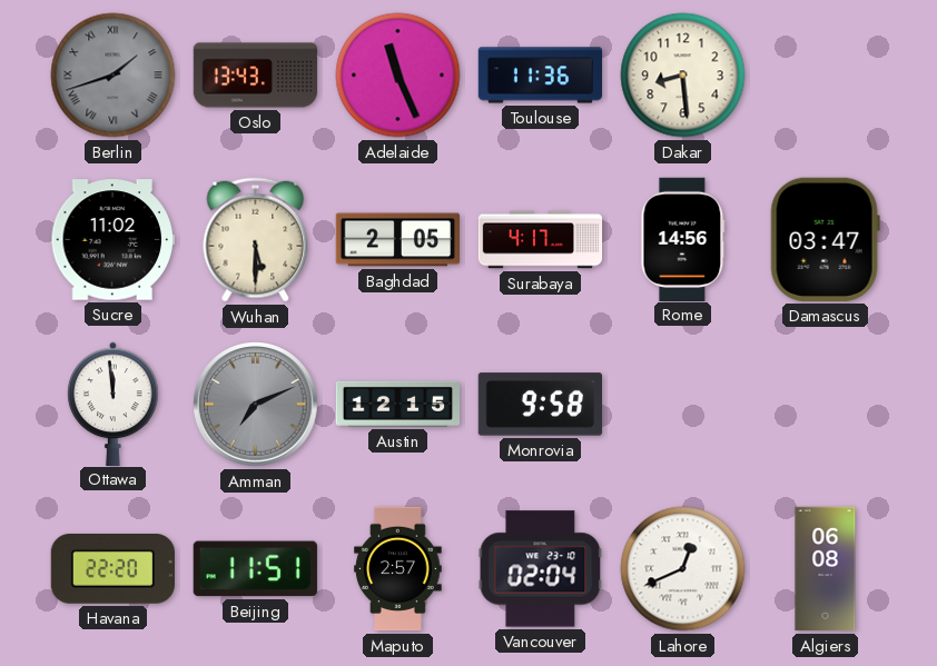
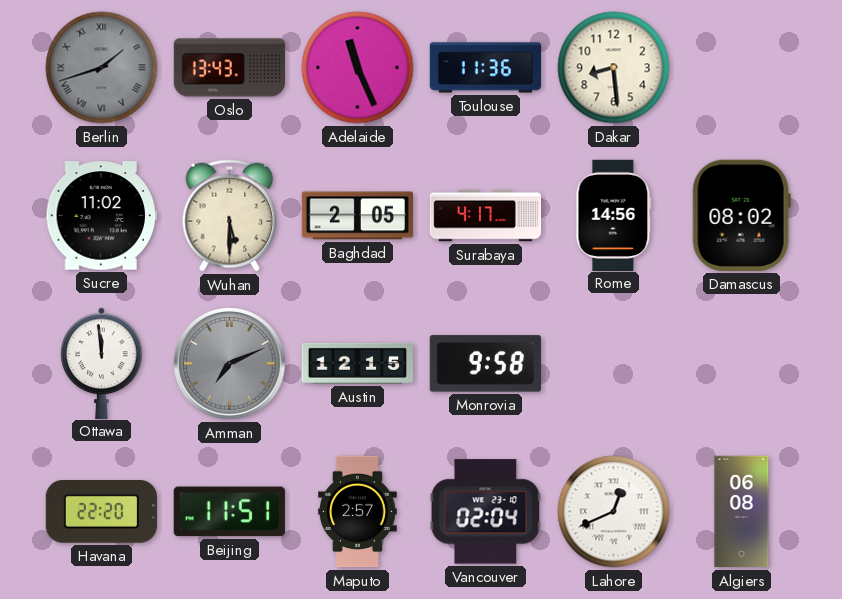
Damascus: 03:47 -> 08:02 (741, 215)
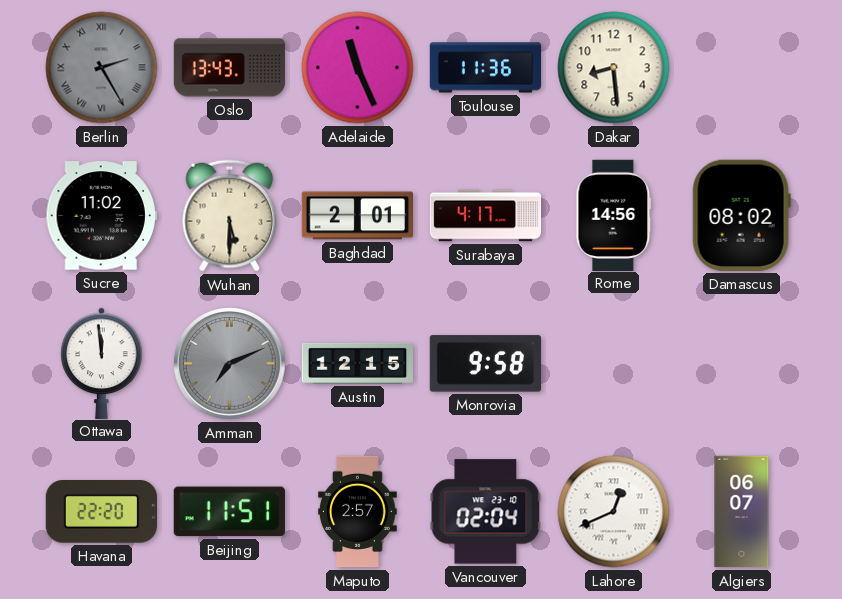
Berlin: 1:42 -> 2:25 (102, 68)
Baghdad: 2:05 -> 2:01 (357, 216)
Algiers: 06:08 -> 06:07 (742, 512)
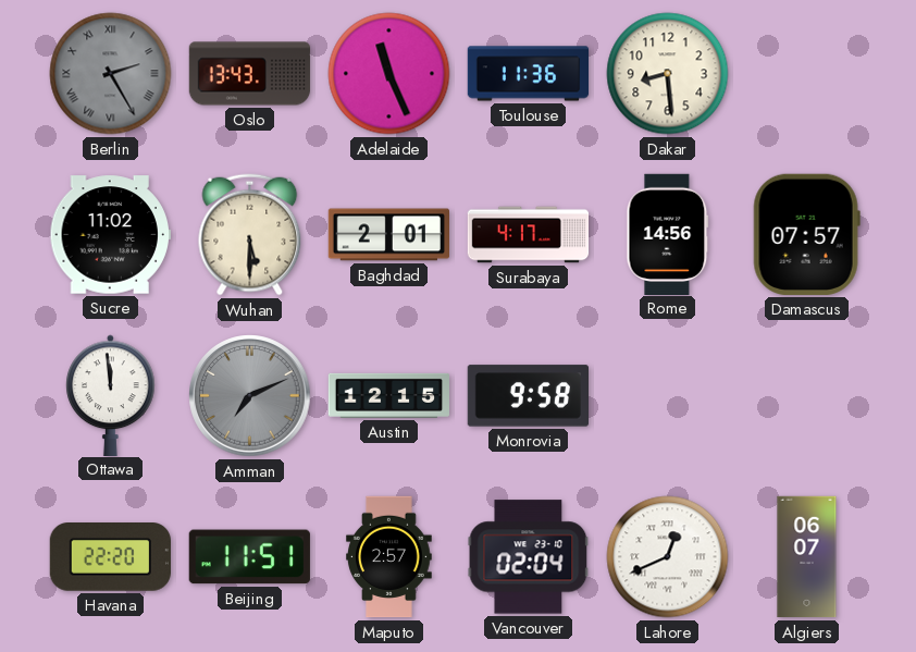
Damascus: 08:02 -> 07:57 (806, 234)
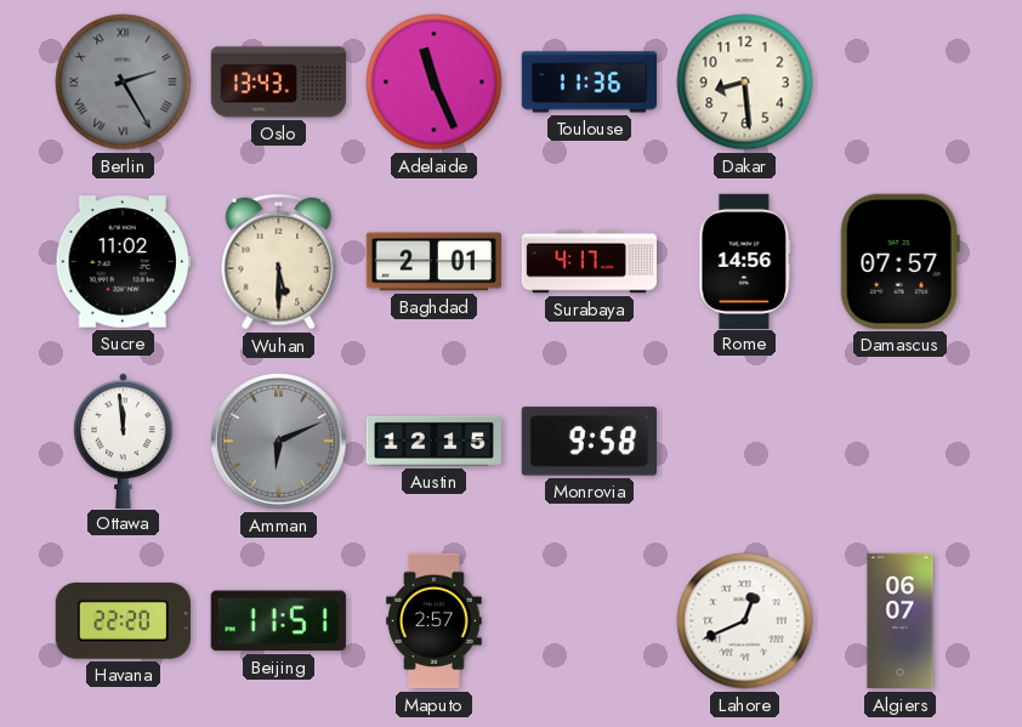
Amman: 7:11 -> 6:11 (279, 442)
Vancouver: 02:04 -> none (529, 557)
